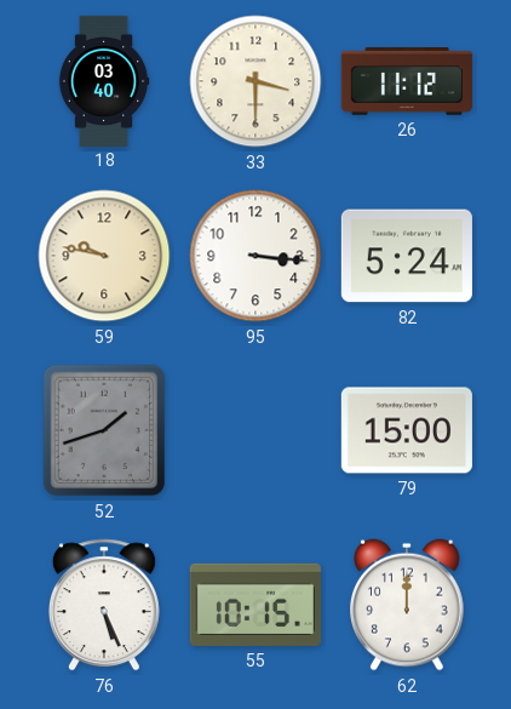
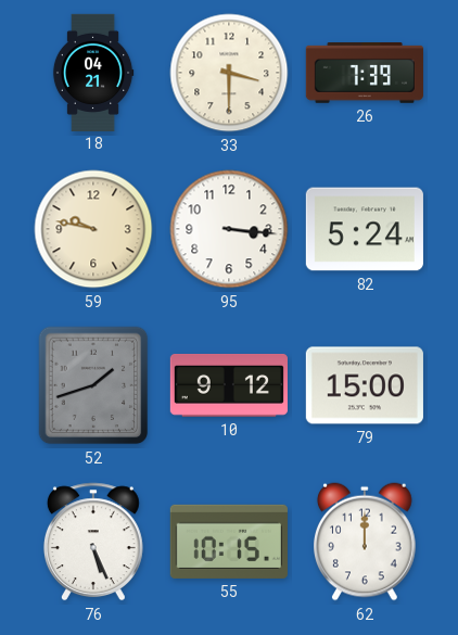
18: 03:40 -> 04:21 (93, 72)
26: 11:12 -> 7:39 (365, 74)
10: none -> 9:12 (229, 385)
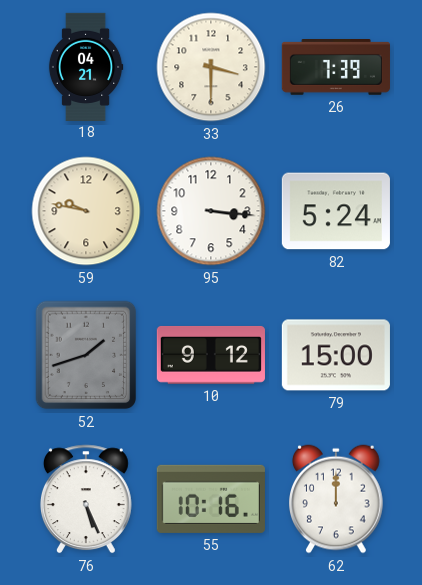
55: 10:15 -> 10:16 (211, 499)
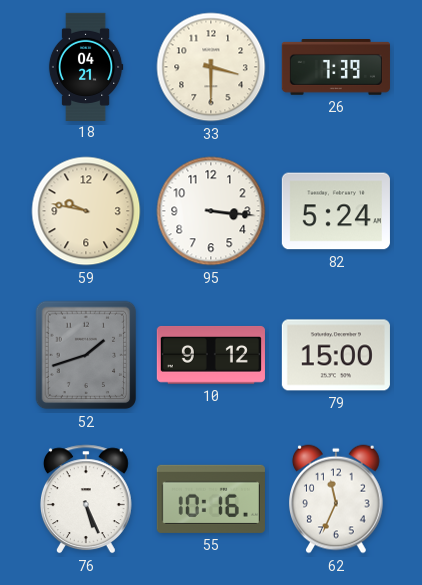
62: 12:00 -> 11:34 (337, 499)
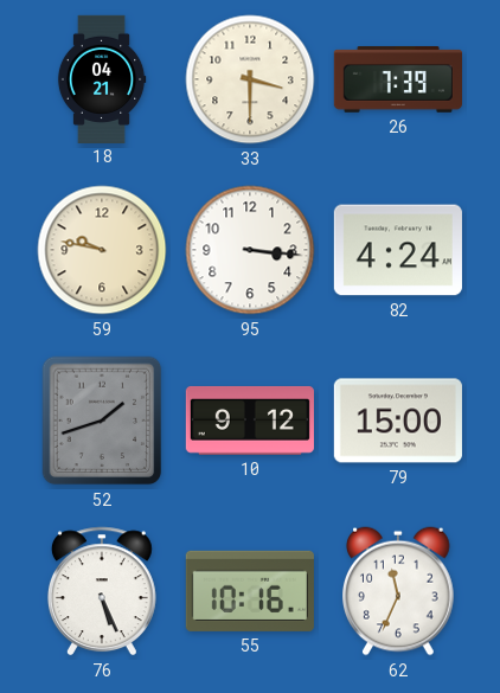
82: 5:24 -> 4:24 (398, 250)
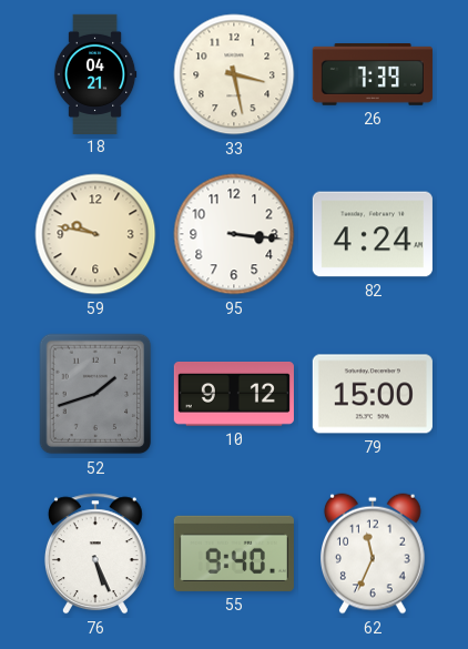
33: 3:30 -> 3:28 (234, 74)
55: 10:16 -> 9:40 (234, 554)
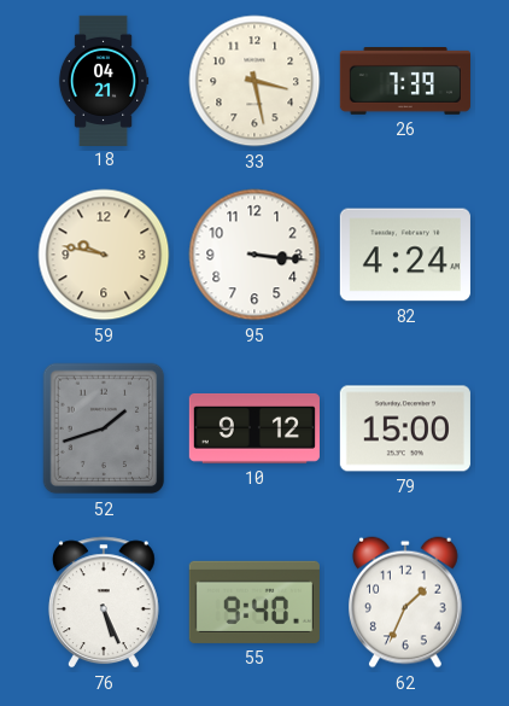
62: 11:34 -> 1:34 (406, 602)
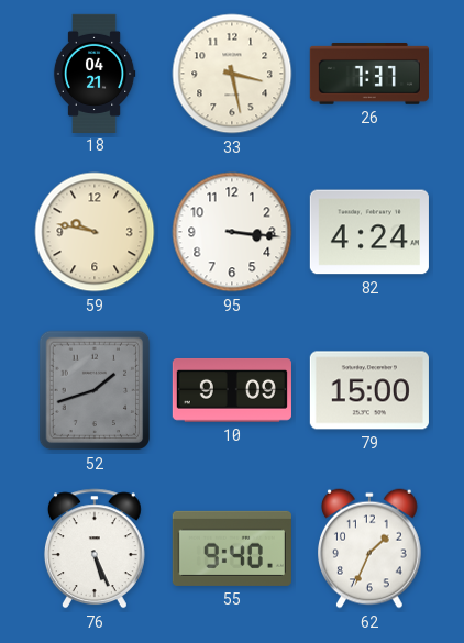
26: 7:39 -> 7:37 (369, 75)
10: 9:12 -> 9:09 (232, 390)
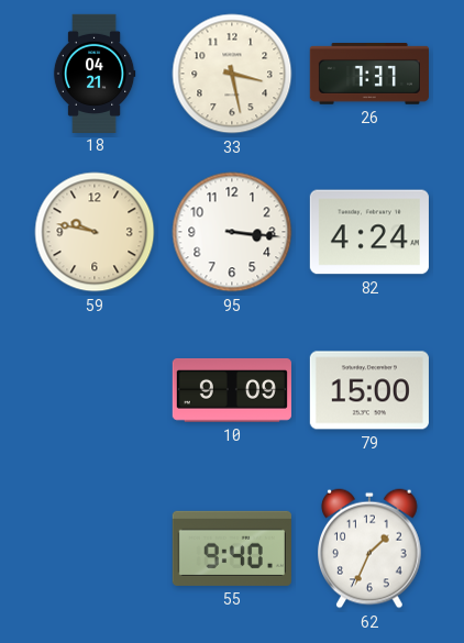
52: 1:42 -> none (95, 390)
76: 5:26 -> none (95, 548)
